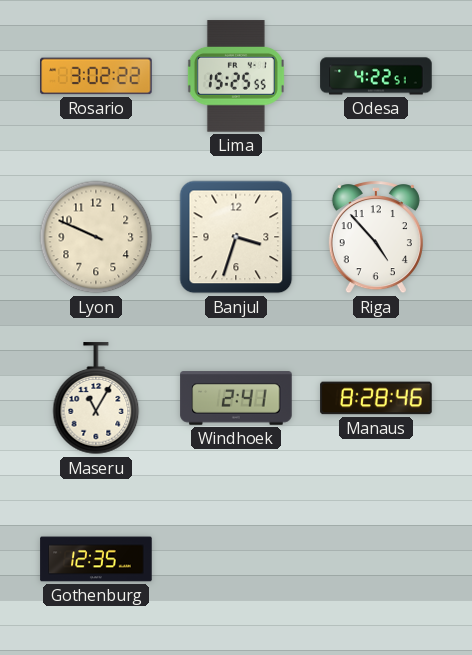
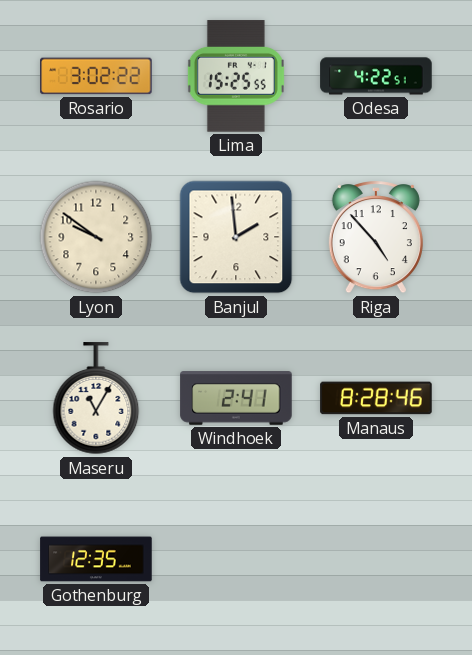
Lyon: 9:49 -> 9:51 (96, 237)
Banjul: 3:33 -> 1:59 (236, 237)
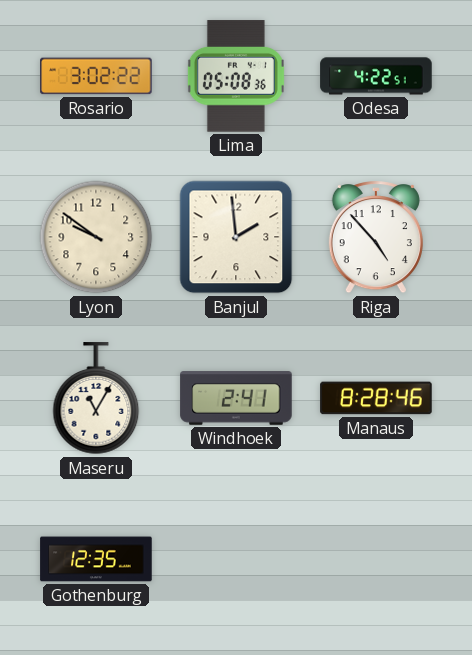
Lima: 15:25 -> 05:08 (236, 76)
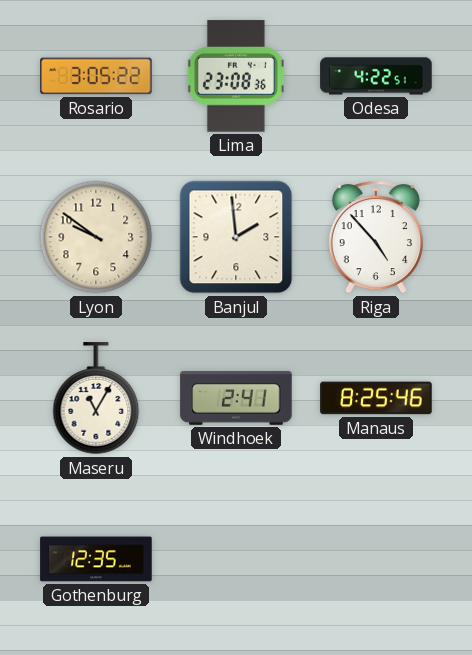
Rosario: 3:02 -> 3:05 (96, 76)
Lima: 05:08 -> 23:08 (236, 76)
Manaus: 8:28 -> 8:25 (376, 398)
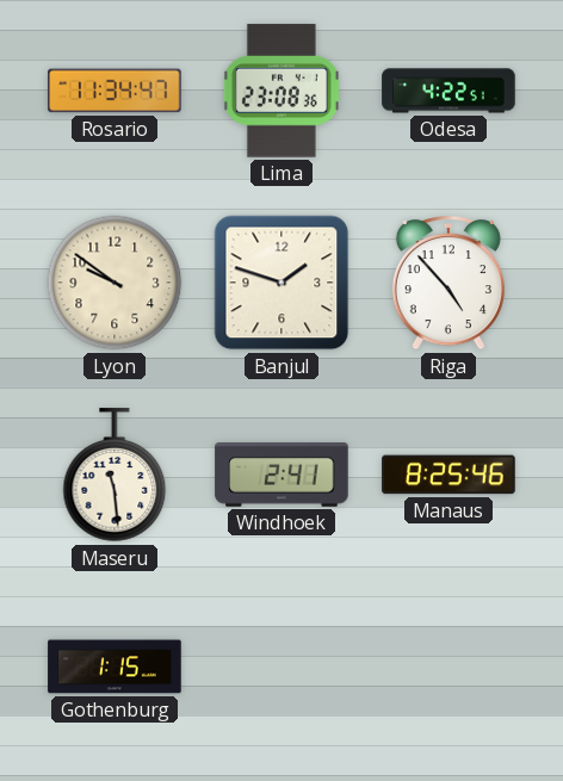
Rosario: 3:05 -> 11:34 (115, 91)
Banjul: 1:59 -> 1:48 (281, 283)
Maseru: 11:05 -> 11:29 (115, 476)
Gothenburg: 12:35 -> 1:15 (115, 667)
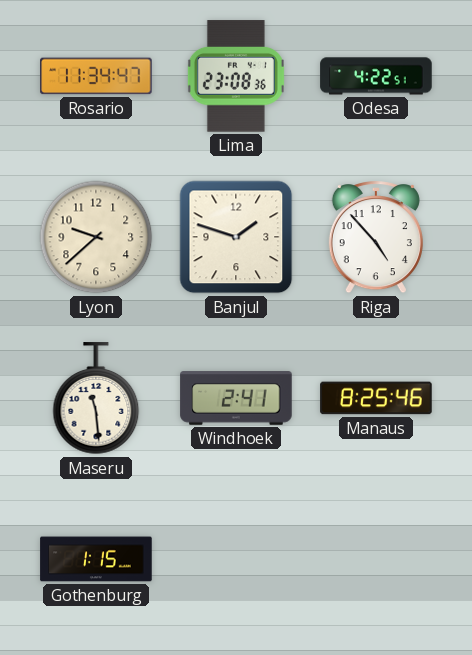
Lyon: 9:51 -> 9:38 (96, 237)
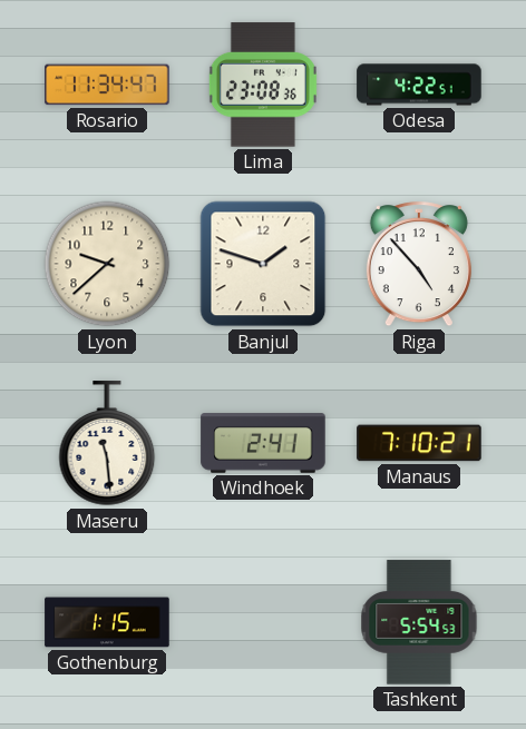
Manaus: 8:25 -> 7:10 (419, 443)
Tashkent: none -> 5:54 (419, 622)
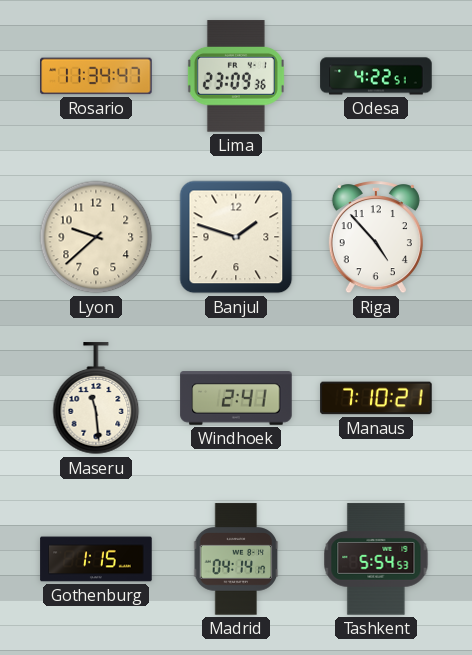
Lima: 23:08 -> 23:09 (236, 76)
Madrid: none -> 04:14 (236, 559)
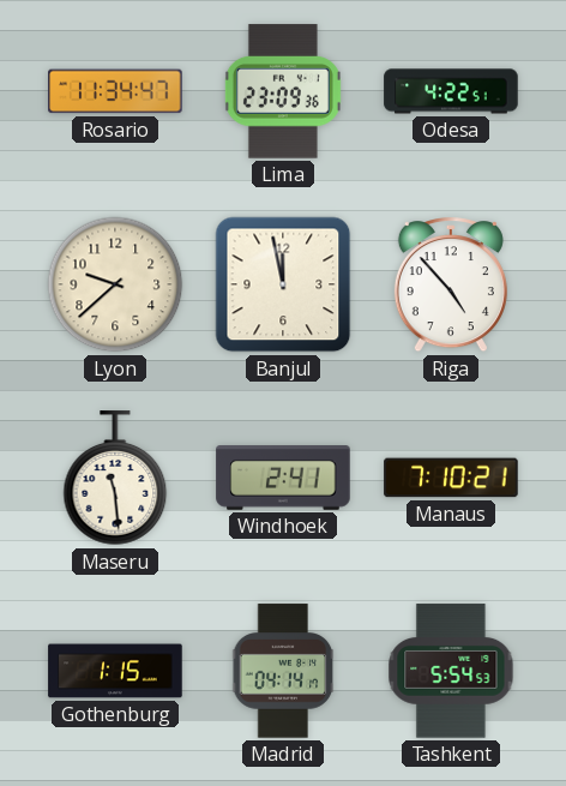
Banjul: 1:48 -> 11:58 (283, 284)
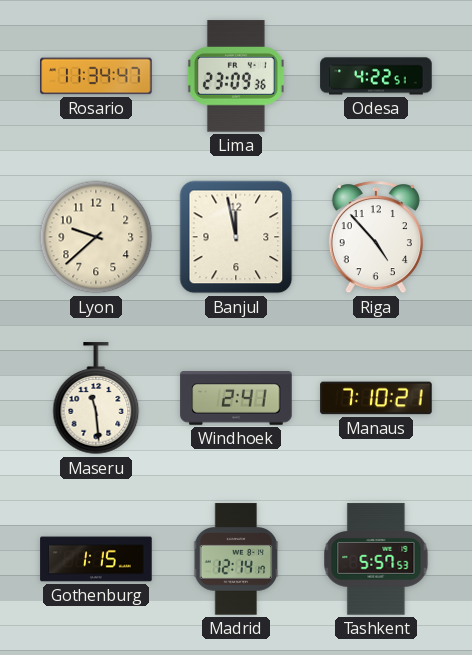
Madrid: 04:14 -> 12:14 (236, 559)
Tashkent: 5:54 -> 5:57 (376, 559)
